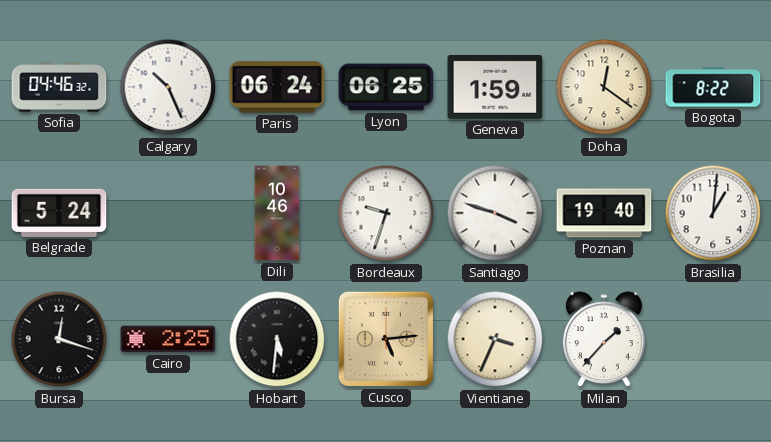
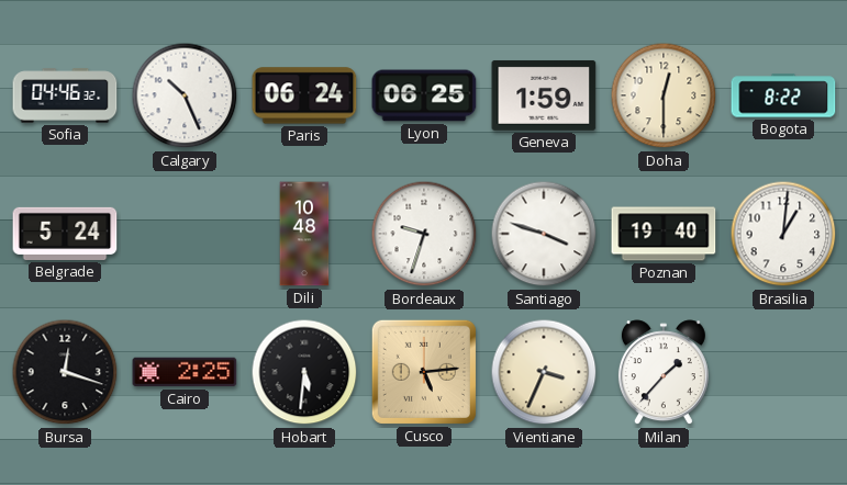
Doha: 12:21 -> 12:30 (664, 95)
Dili: 10:46 -> 10:48 (304, 234)
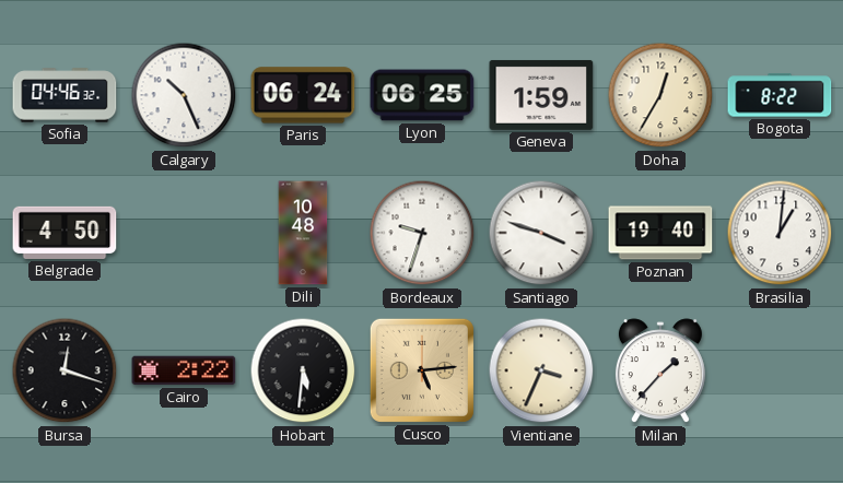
Doha: 12:30 -> 12:35 (660, 95)
Belgrade: 5:24 -> 4:50 (65, 233)
Cairo: 2:25 -> 2:22 (184, 370)
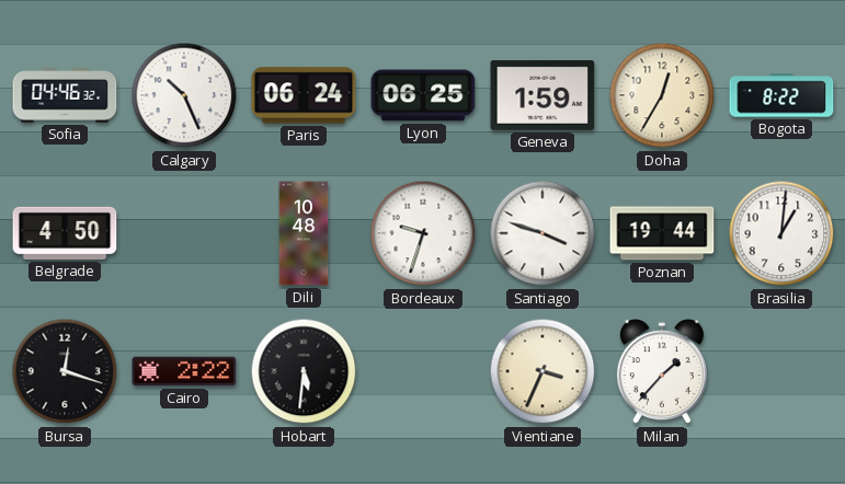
Poznan: 19:40 -> 19:44 (662, 233)
Cusco: 5:14 -> none (422, 370)
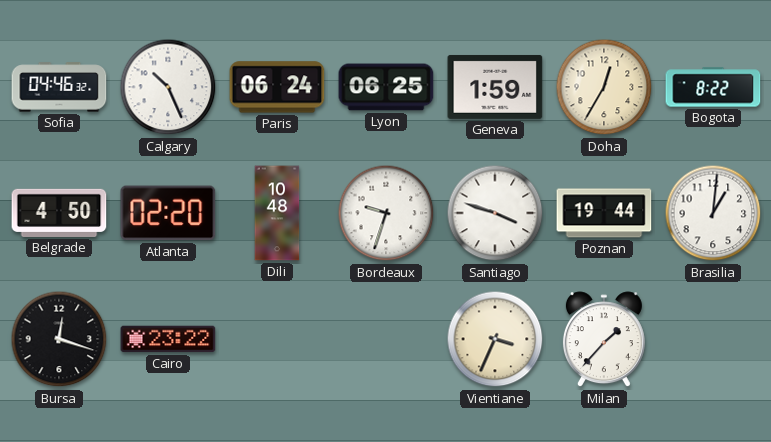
Atlanta: none -> 02:20 (168, 213)
Cairo: 2:22 -> 23:22 (168, 339)
Hobart: 5:31 -> none (304, 371)
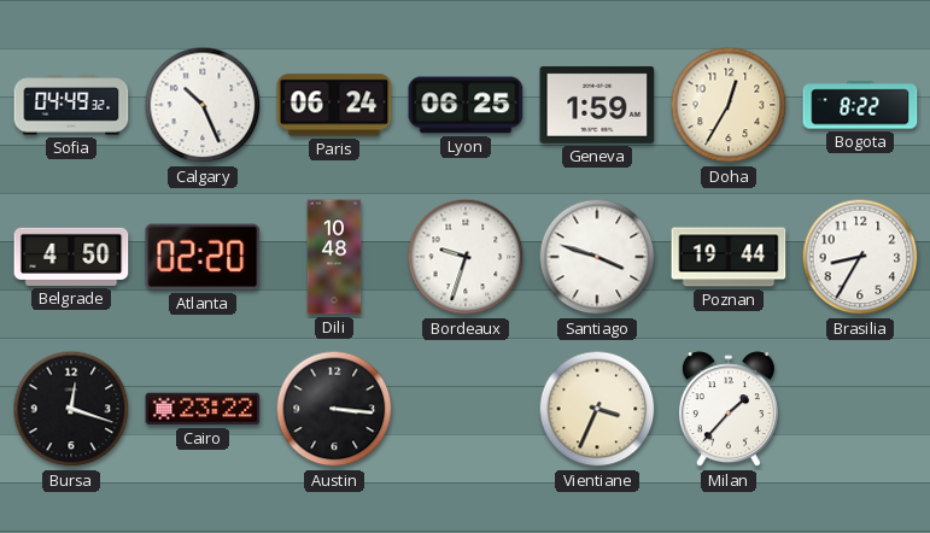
Sofia: 04:46 -> 04:49 (71, 105)
Brasilia: 1:01 -> 8:35 (860, 257)
Austin: none -> 3:16 (334, 409)
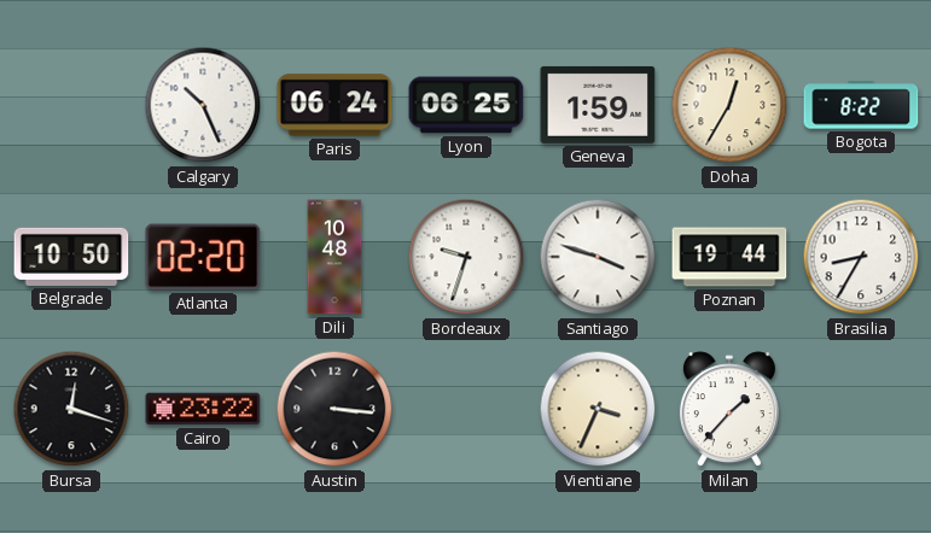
Sofia: 04:49 -> none (71, 105)
Belgrade: 4:50 -> 10:50 (71, 257)
